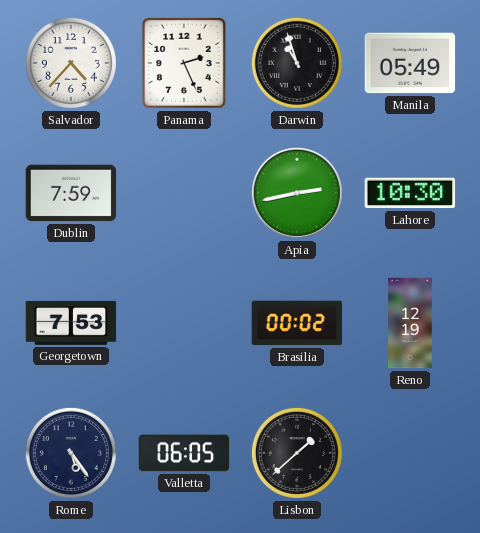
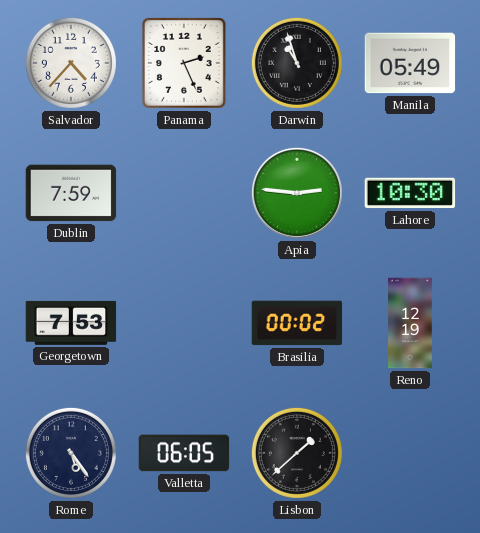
Apia: 2:43 -> 2:46 (297, 193)
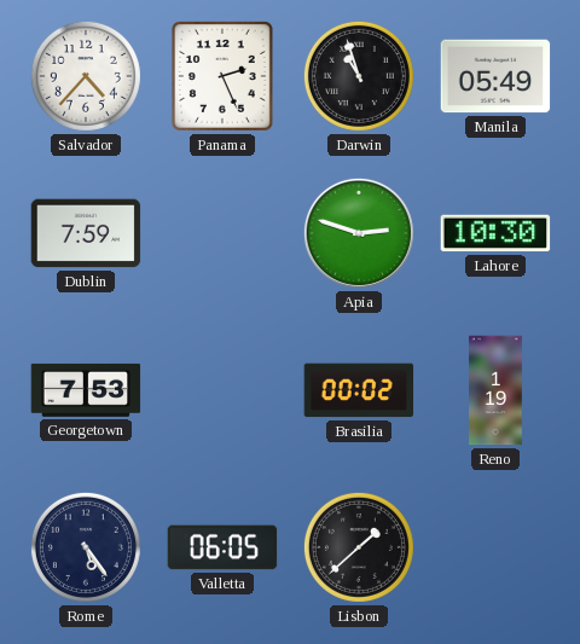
Apia: 2:46 -> 2:48 (359, 233)
Reno: 12:19 -> 1:19 (495, 390)
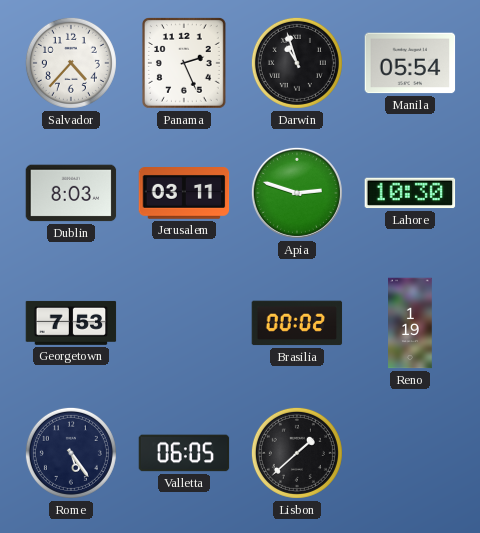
Manila: 05:49 -> 05:54 (410, 63)
Dublin: 7:59 -> 8:03 (71, 193)
Jerusalem: none -> 03:11 (184, 194)
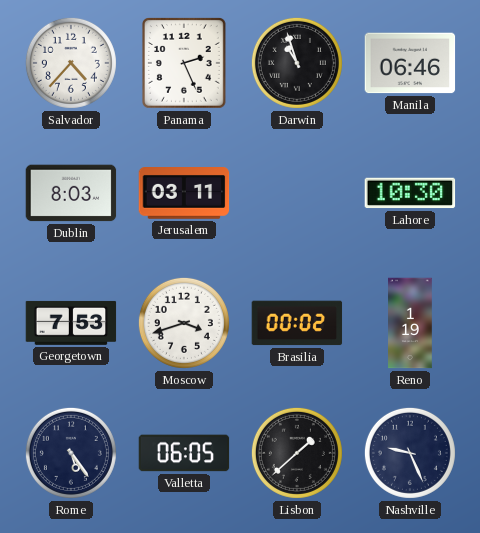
Manila: 05:54 -> 06:46 (410, 63)
Apia: 2:48 -> none (297, 193)
Moscow: none -> 3:42 (184, 323)
Nashville: none -> 9:26 (410, 453)
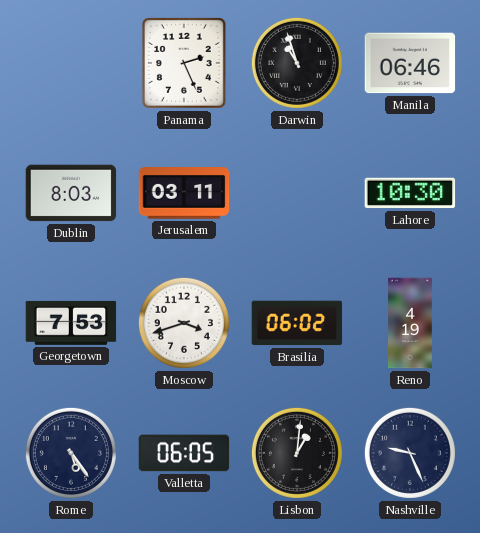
Salvador: 4:37 -> none (71, 63)
Brasilia: 00:02 -> 06:02 (297, 323)
Reno: 1:19 -> 4:19 (410, 323)
Lisbon: 1:38 -> 1:01 (297, 453)
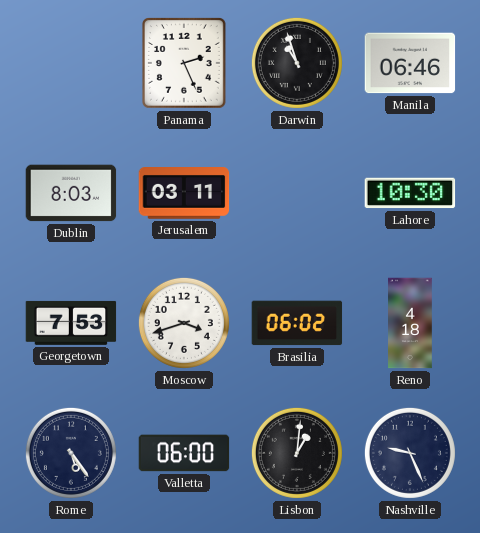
Reno: 4:19 -> 4:18 (410, 323)
Valletta: 06:05 -> 06:00 (184, 453)
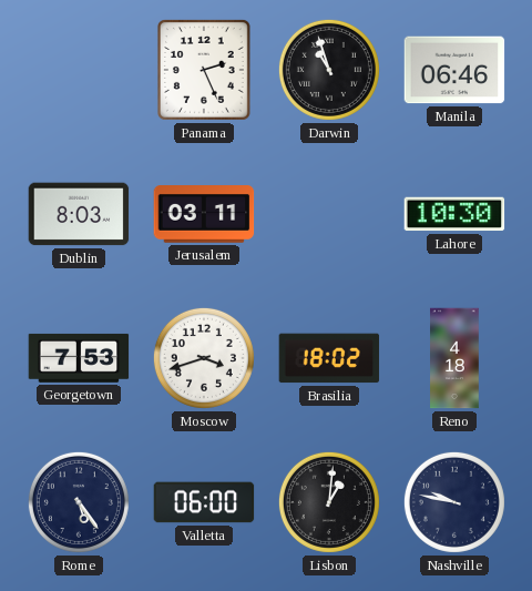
Brasilia: 06:02 -> 18:02 (329, 358)
Nashville: 9:26 -> 9:47 (454, 502)
